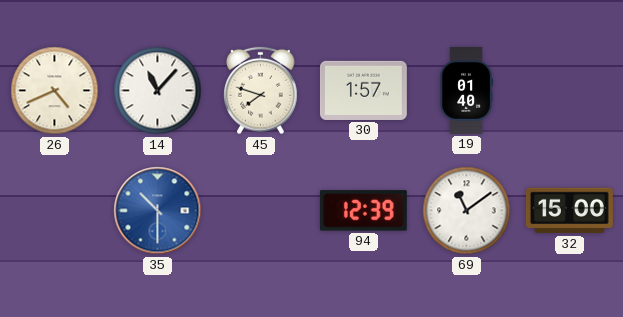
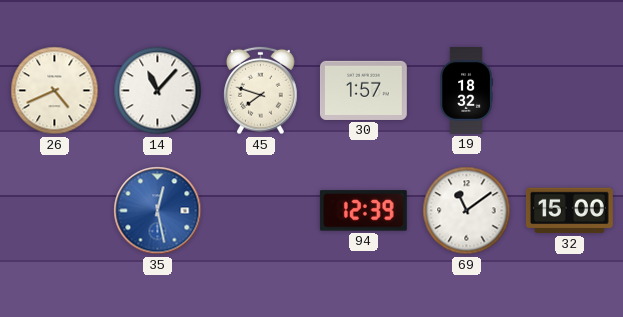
19: 01:40 -> 18:32 (466, 91)
35: 10:30 -> 12:28 (158, 211)
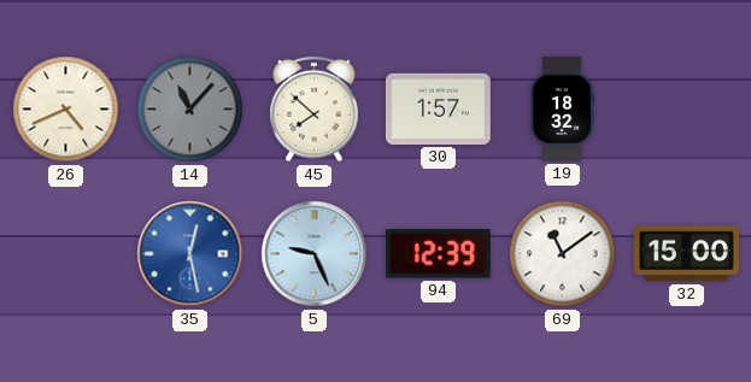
14 dial: white -> grey (190, 110)
45: 7:48 -> 7:52 (315, 110)
5: none -> 9:26 (315, 254)
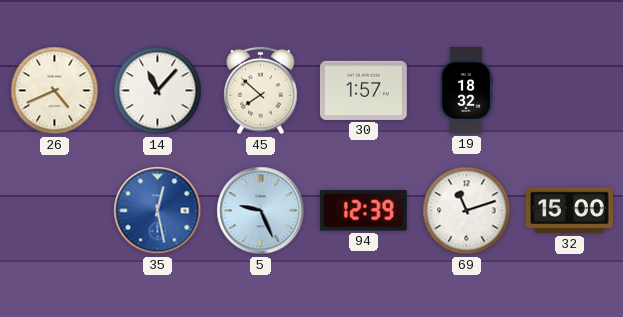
14 dial: grey -> white (158, 91)
69: 11:09 -> 11:12 (467, 211)
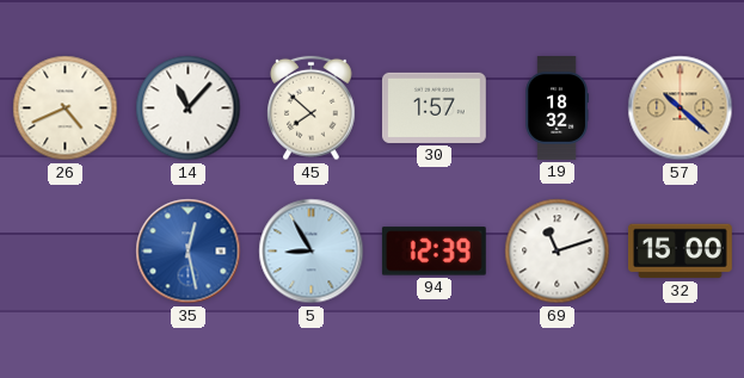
57: none -> 10:22 (681, 109)
5: 9:26 -> 8:55 (312, 252)
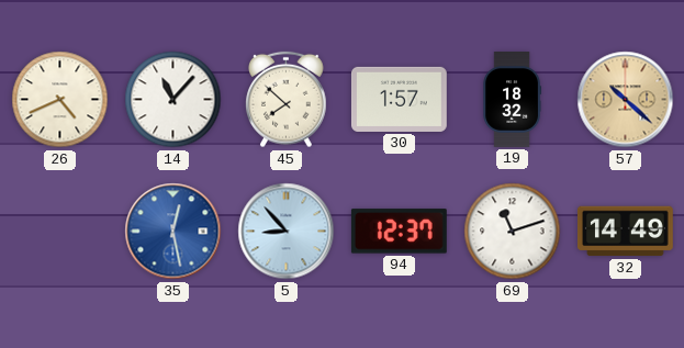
5: 8:55 -> 8:53 (287, 232)
94: 12:39 -> 12:37 (399, 232)
32: 15:00 -> 14:49 (626, 232)
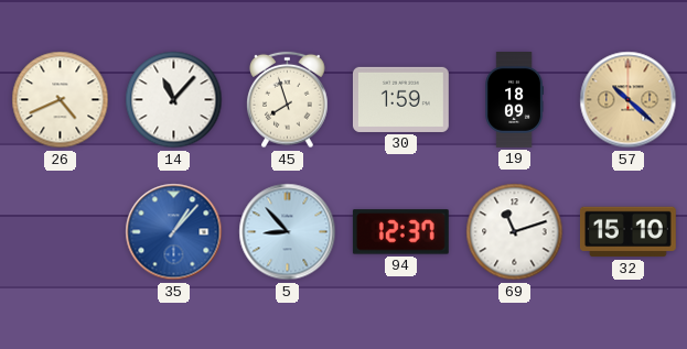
45: 7:52 -> 7:57 (288, 100)
30: 1:57 -> 1:59 (400, 99)
19: 18:32 -> 18:09 (514, 100)
35: 12:28 -> 1:07 (174, 232)
32: 14:49 -> 15:10 (629, 232)
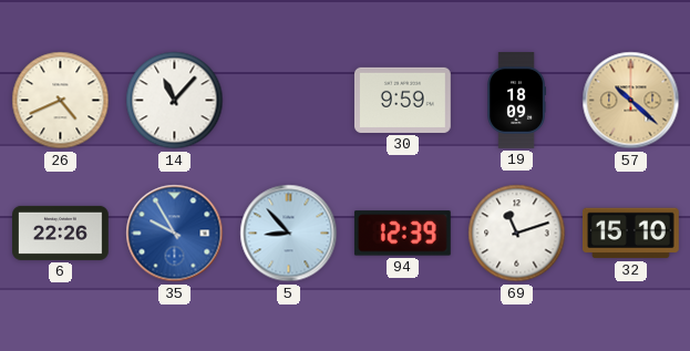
45: 7:57 -> none (288, 100)
30: 1:59 -> 9:59 (402, 100)
6: none -> 22:26 (61, 233)
35: 1:07 -> 9:55 (175, 234)
94: 12:37 -> 12:39 (402, 234)
